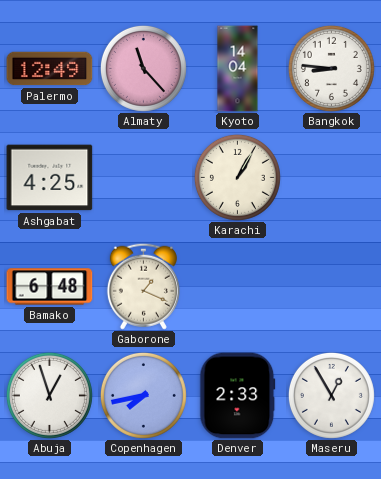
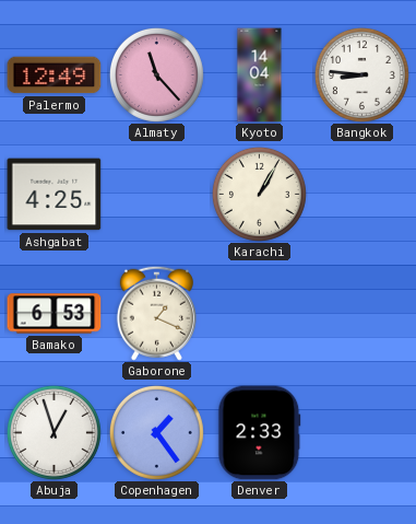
Bamako: 6:48 -> 6:53 (55, 314)
Copenhagen: 7:43 -> 1:24 (156, 432)
Maseru: 12:55 -> none (331, 395)
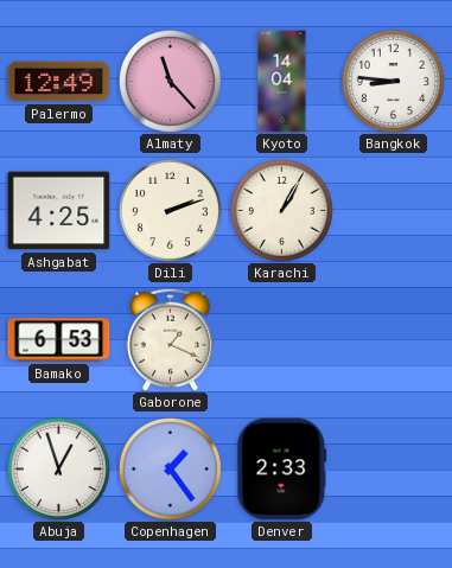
Dili: none -> 2:12 (170, 210)
